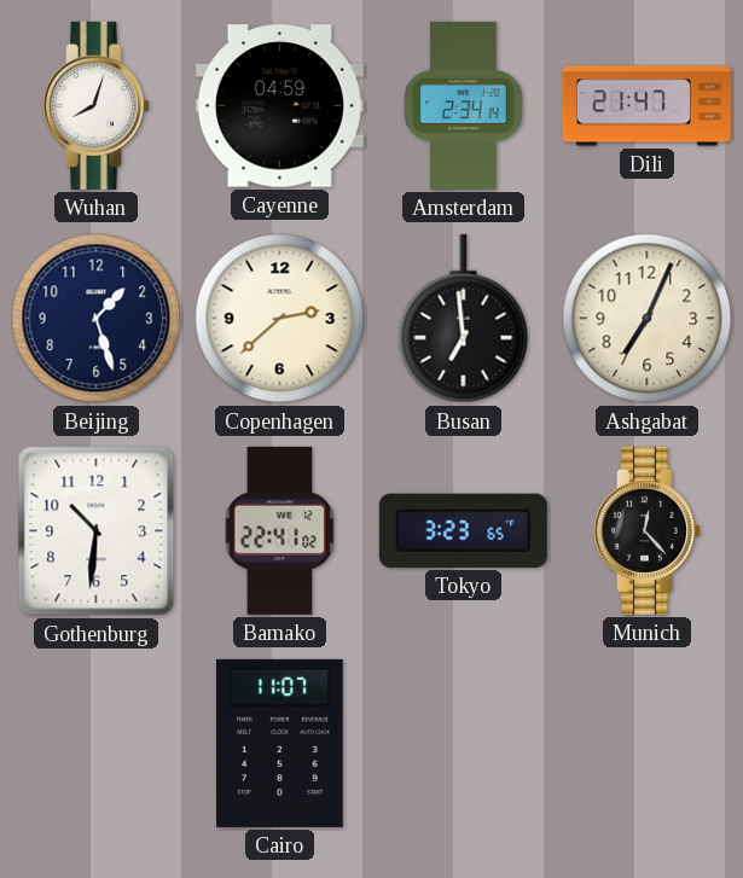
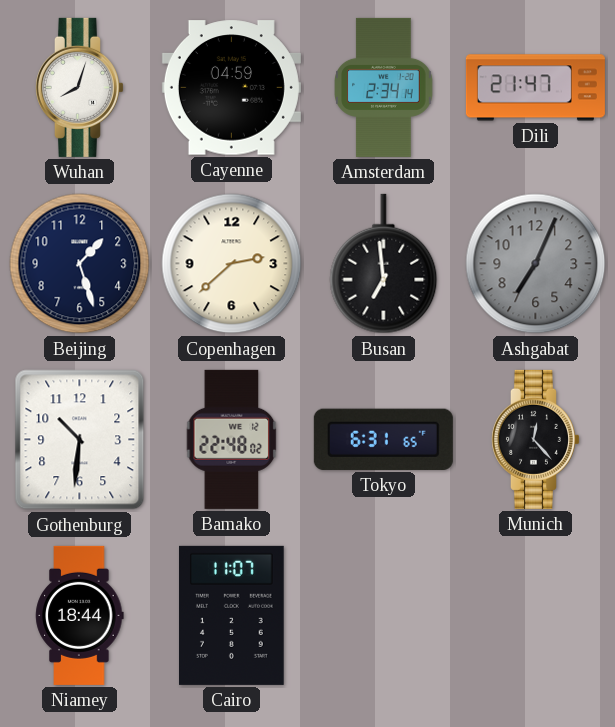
Ashgabat dial: cream -> grey (536, 264)
Bamako: 22:41 -> 22:48 (232, 439)
Tokyo: 3:23 -> 6:31 (383, 439)
Niamey: none -> 18:44 (80, 615)
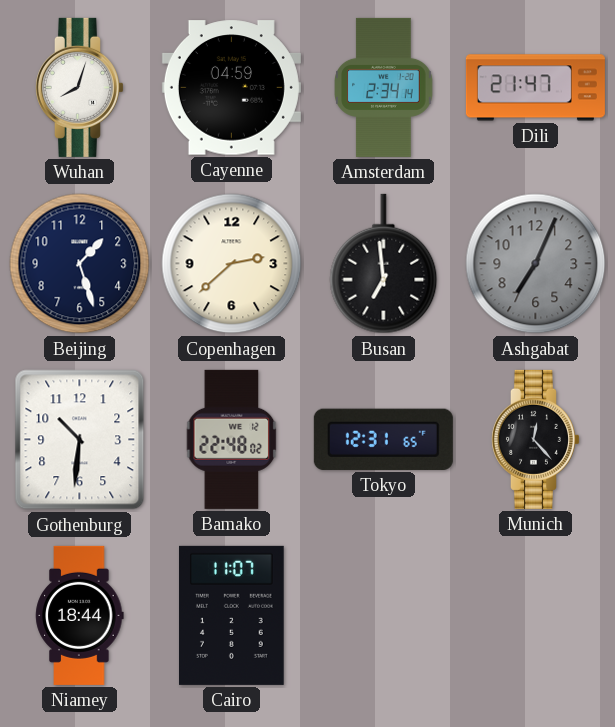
Tokyo: 6:31 -> 12:31 (383, 439)
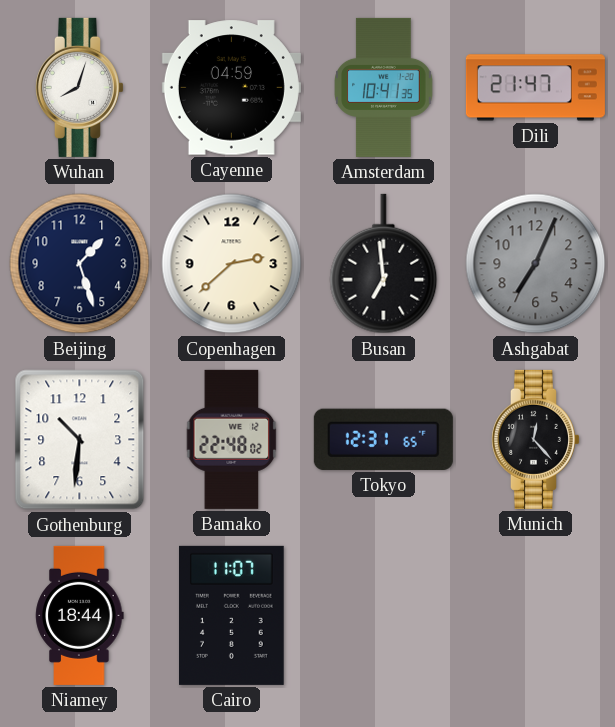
Amsterdam: 2:34 -> 10:41 (384, 87)
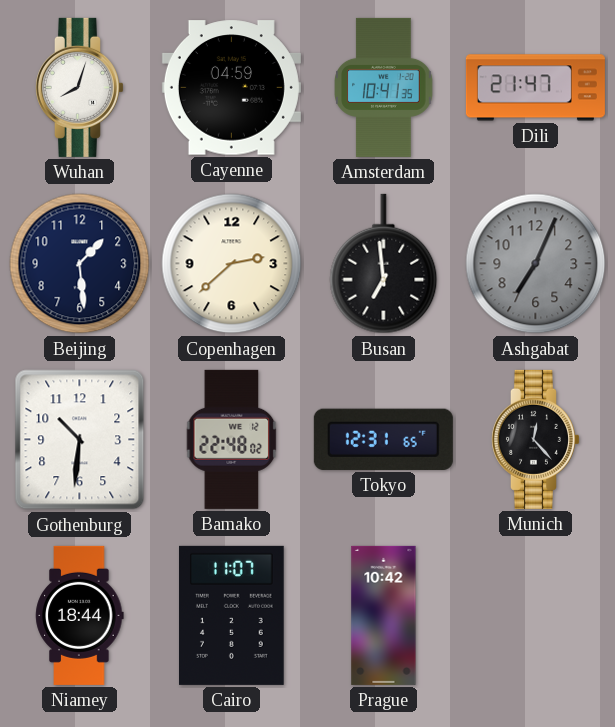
Beijing: 1:27 -> 1:29 (80, 264)
Prague: none -> 10:42 (384, 615)
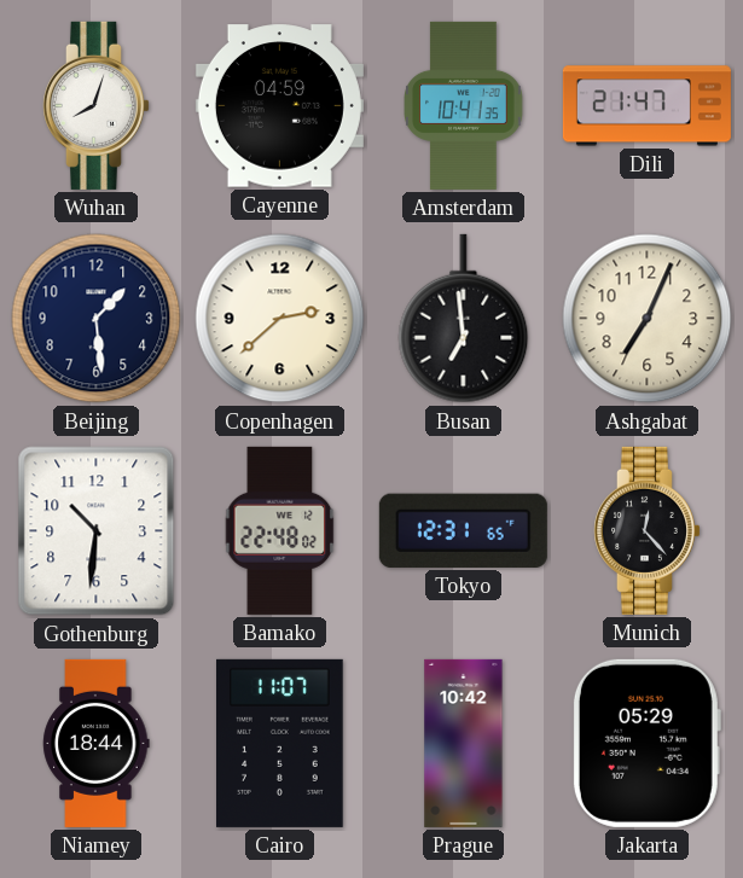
Ashgabat dial: grey -> cream (648, 319)
Jakarta: none -> 05:29 (646, 743)
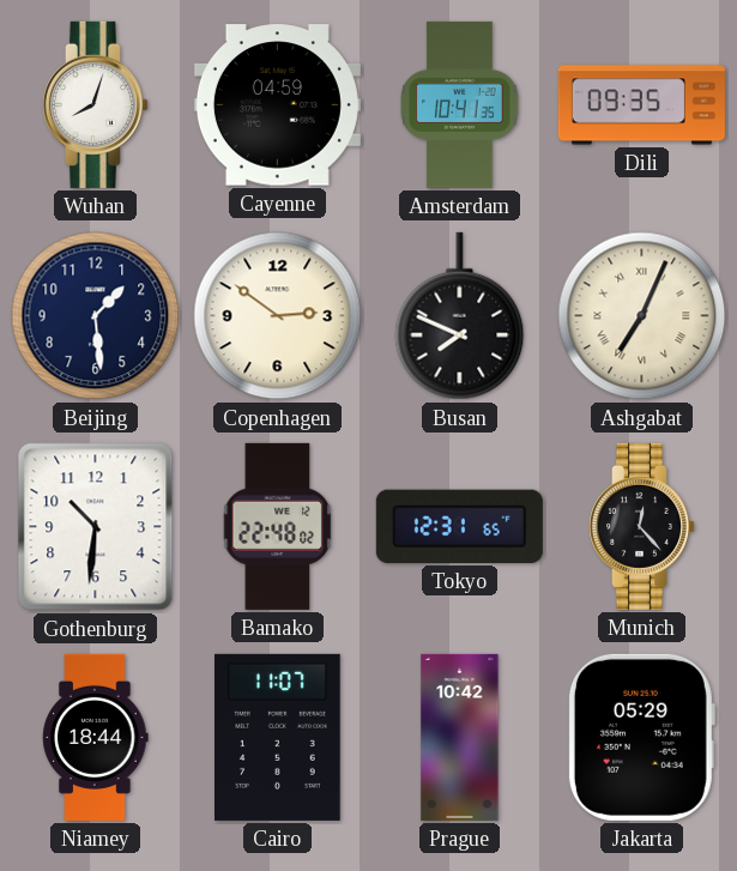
Dili: 21:47 -> 09:35 (641, 105)
Copenhagen: 2:38 -> 2:51 (278, 316)
Busan: 6:59 -> 7:49 (460, 316)
Ashgabat numerals: Arabic -> Roman (642, 316)
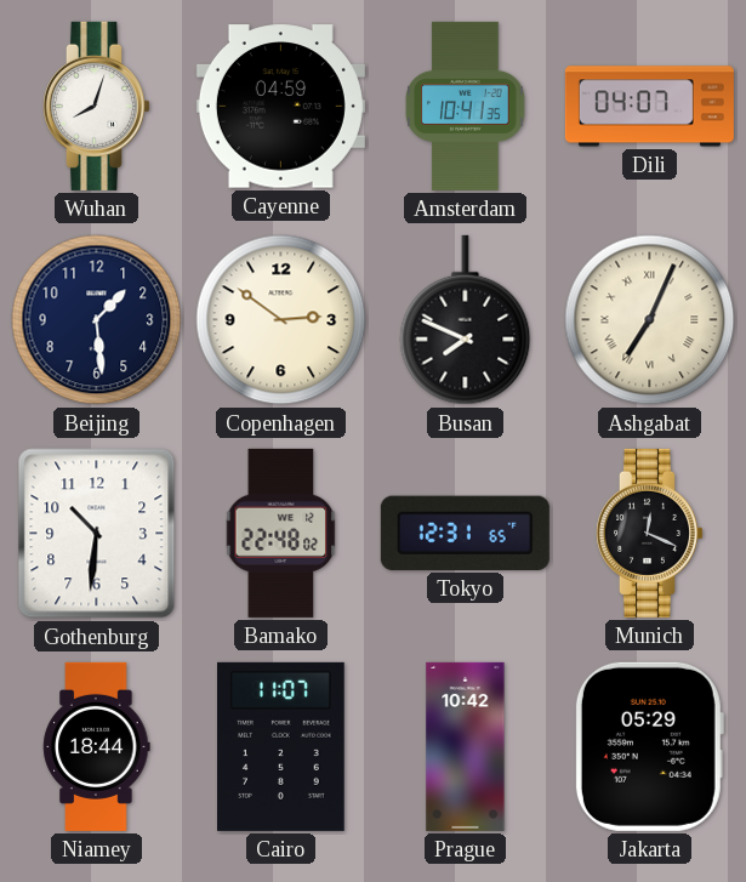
Dili: 09:35 -> 04:07 (649, 107)
Munich: 12:23 -> 12:19 (649, 533)
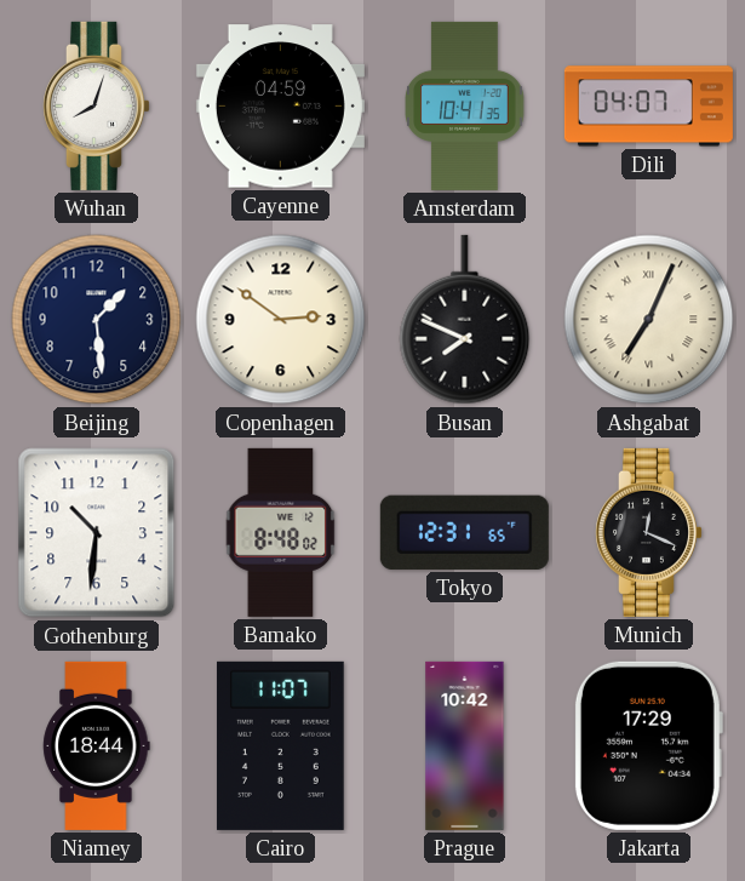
Bamako: 22:48 -> 8:48 (281, 532)
Jakarta: 05:29 -> 17:29 (648, 745)
